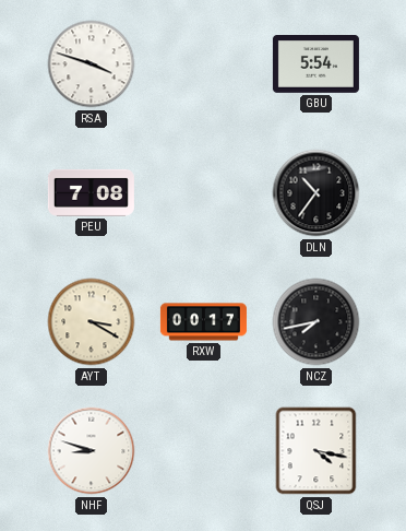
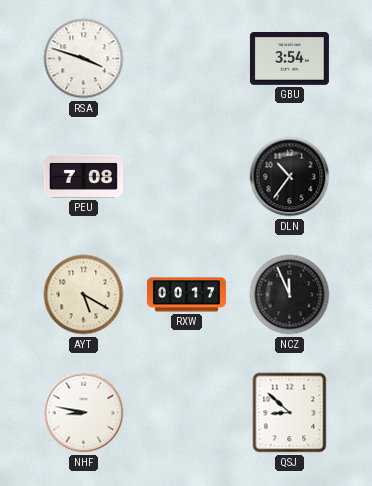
GBU: 5:54 -> 3:54 (289, 59)
AYT: 3:20 -> 5:20 (84, 295)
NCZ: 7:43 -> 11:56 (290, 295)
NHF: 8:48 -> 8:47 (84, 413)
QSJ: 4:17 -> 8:52 (290, 413)
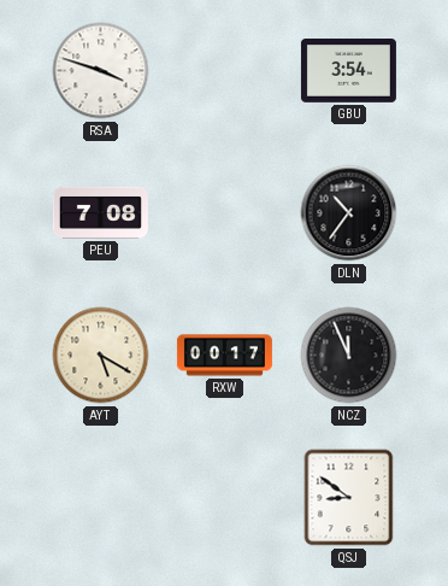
NHF: 8:47 -> none (84, 413)
QSJ: 8:52 -> 8:51 (349, 498)
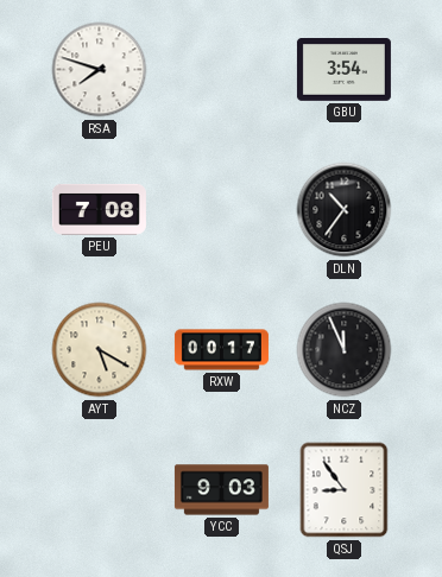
RSA: 3:48 -> 7:48 (100, 70)
YCC: none -> 9:03 (221, 490)
QSJ: 8:51 -> 8:54 (345, 490)
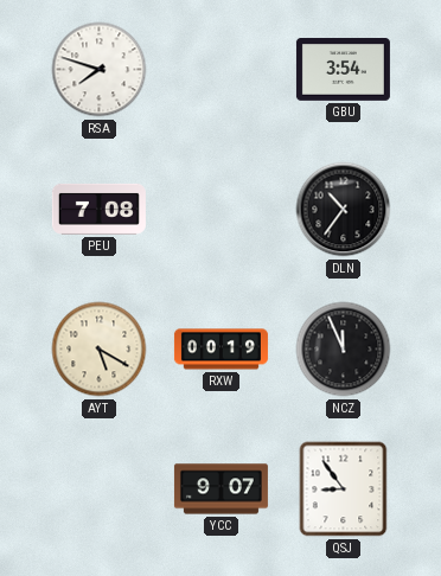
RXW: 00:17 -> 00:19 (220, 350)
YCC: 9:03 -> 9:07 (220, 489)
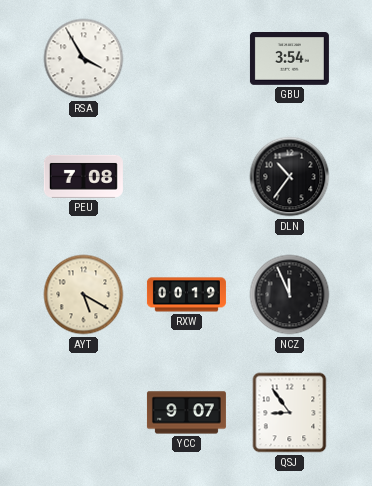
RSA: 7:48 -> 3:55 (84, 59)
